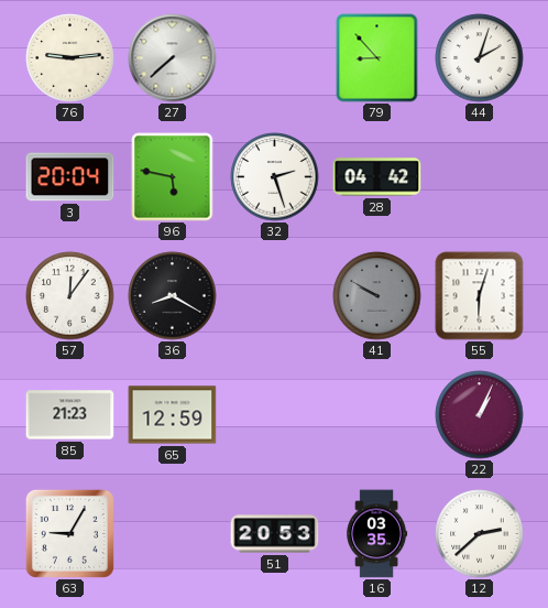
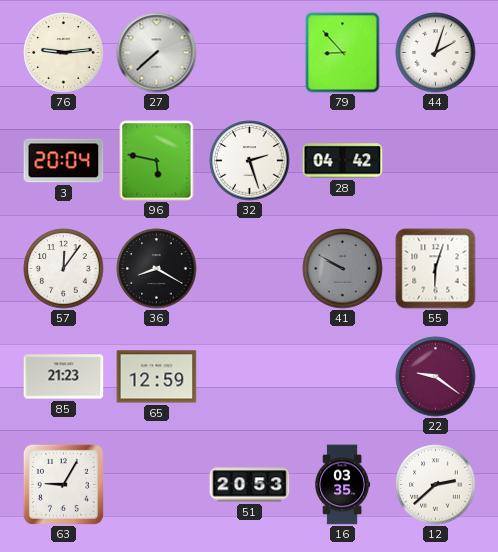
22: 1:04 -> 9:21 (436, 377)
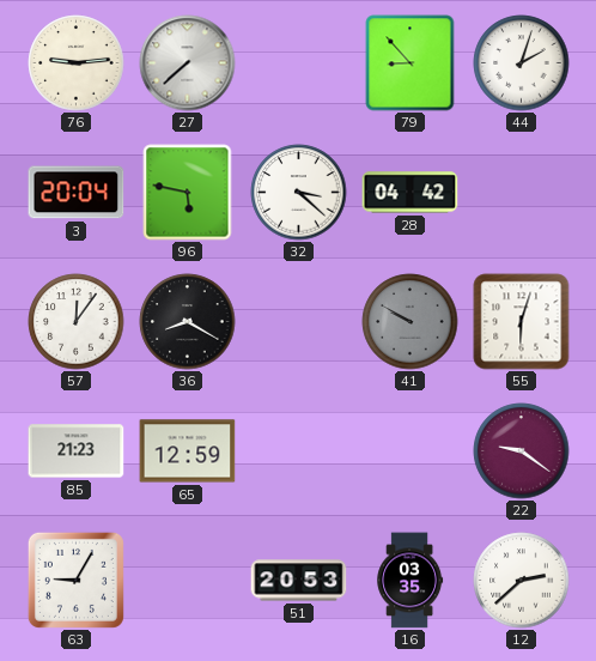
32: 2:27 -> 3:22 (299, 193)
